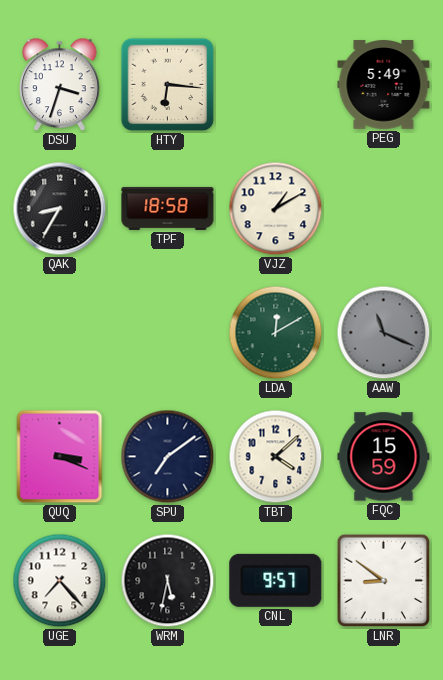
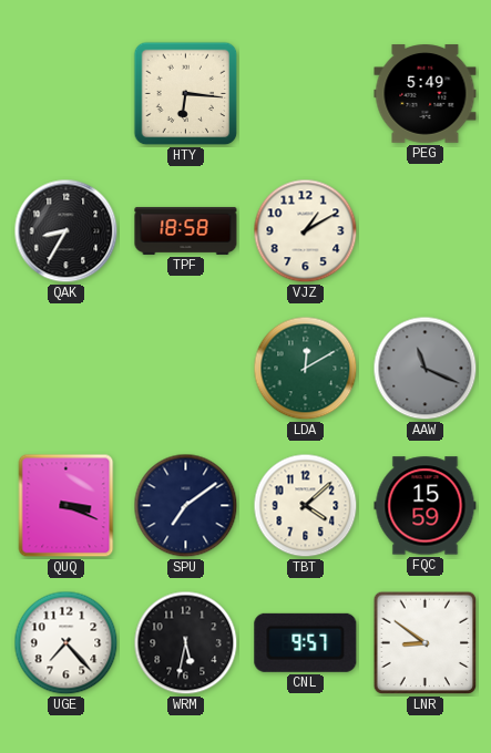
DSU: 3:33 -> none (60, 85)
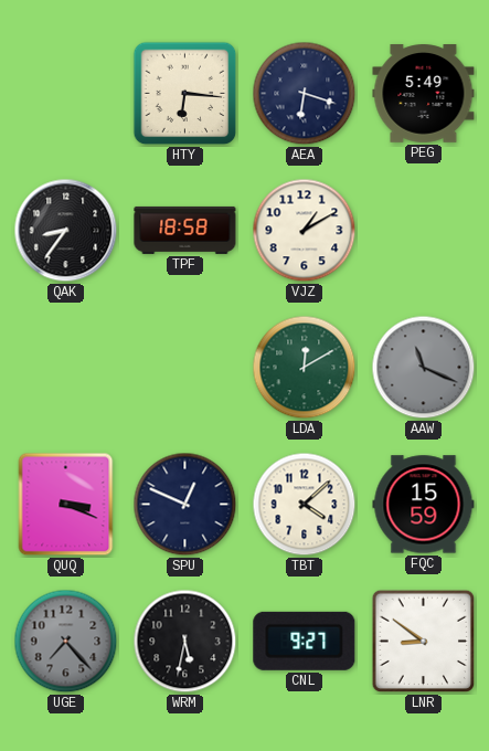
AEA: none -> 6:18 (305, 94)
QAK: 8:35 -> 8:36 (66, 231)
SPU: 7:09 -> 12:49 (185, 505)
UGE dial: white -> grey (66, 642)
CNL: 9:57 -> 9:27 (305, 641)
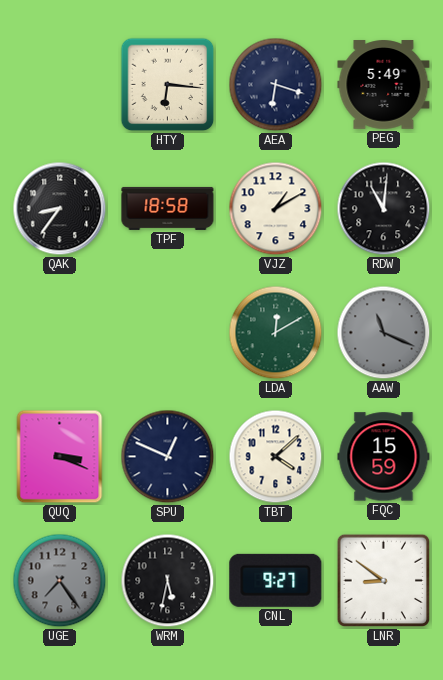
RDW: none -> 11:01 (384, 209)
UGE: 7:23 -> 7:24 (60, 581)
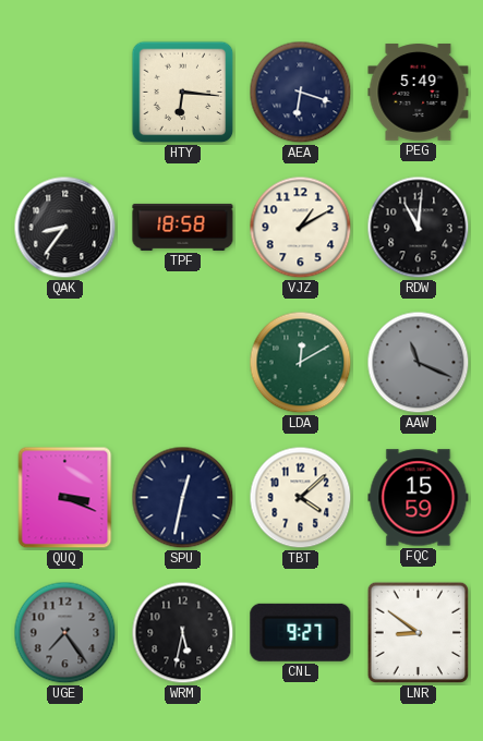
SPU: 12:49 -> 12:32 (183, 498)
